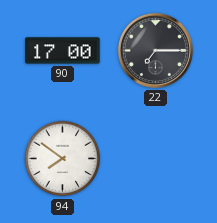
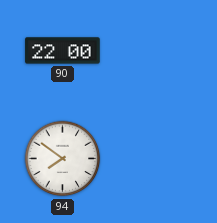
90: 17:00 -> 22:00 (63, 51)
22: 7:15 -> none (155, 50)
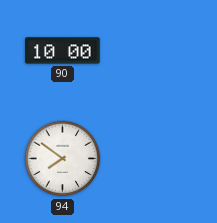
90: 22:00 -> 10:00 (63, 51)
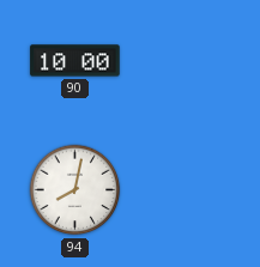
94: 7:51 -> 8:02 (75, 190)
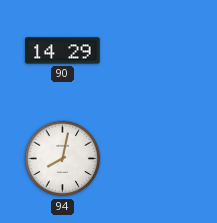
90: 10:00 -> 14:29 (63, 51)
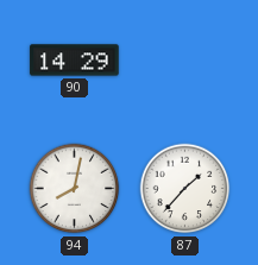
87: none -> 1:37 (185, 189)
